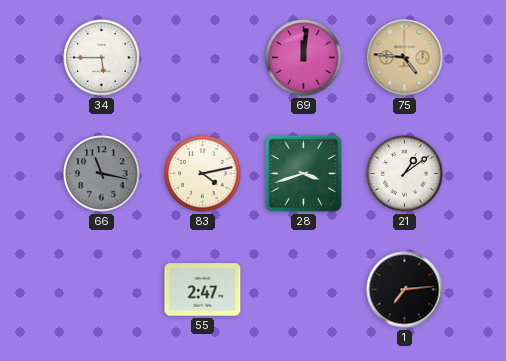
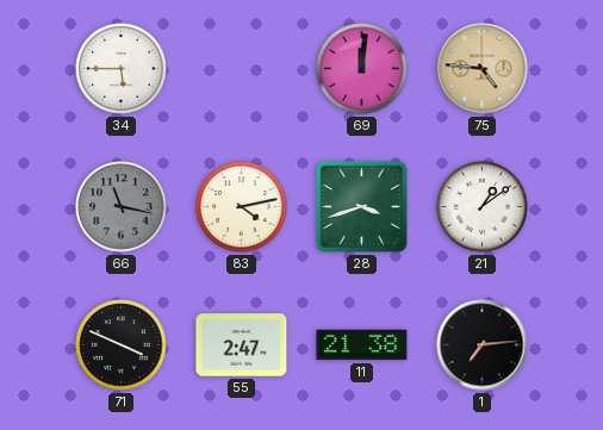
71: none -> 3:49 (122, 345)
11: none -> 21:38 (362, 345)
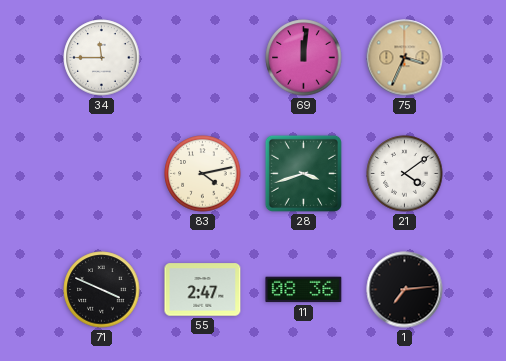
34: 5:45 -> 11:45 (102, 58)
75: 4:46 -> 3:34 (405, 58)
66: 11:17 -> none (122, 207)
21: 1:09 -> 4:09 (405, 174)
11: 21:38 -> 08:36 (304, 290)
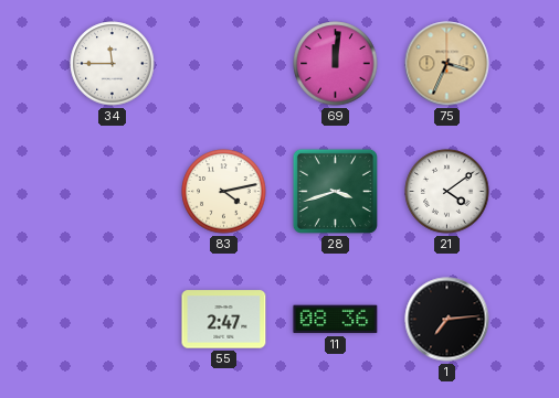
71: 3:49 -> none (102, 290)
